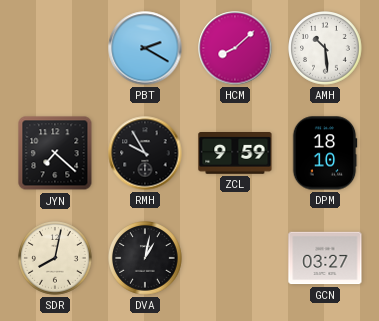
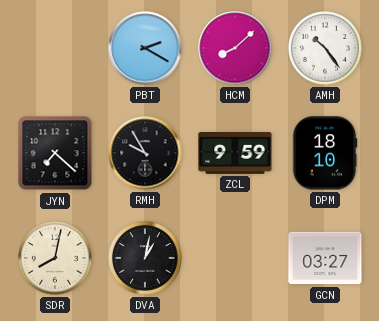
AMH: 10:29 -> 10:24 (325, 48)
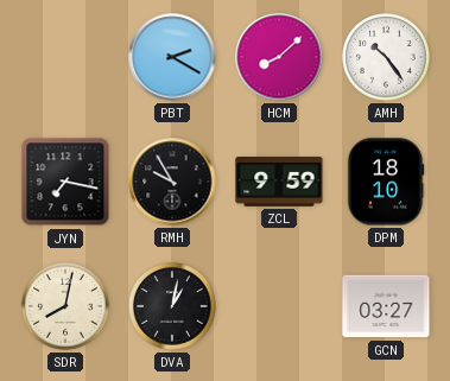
JYN: 7:22 -> 7:17 (65, 182)
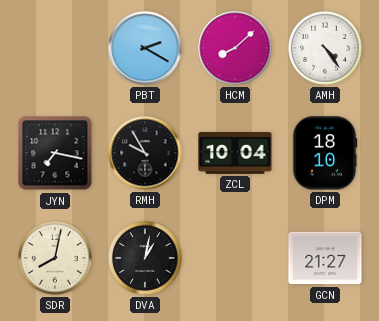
AMH: 10:24 -> 4:24 (325, 48)
ZCL: 9:59 -> 10:04 (235, 154)
GCN: 03:27 -> 21:27 (325, 258)
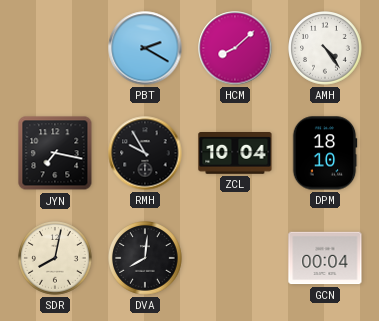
DVA: 1:02 -> 8:01 (145, 258)
GCN: 21:27 -> 00:04 (325, 258)
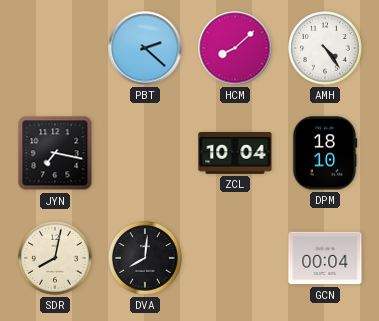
PBT: 2:20 -> 2:22 (145, 48)
RMH: 9:55 -> none (145, 153)
